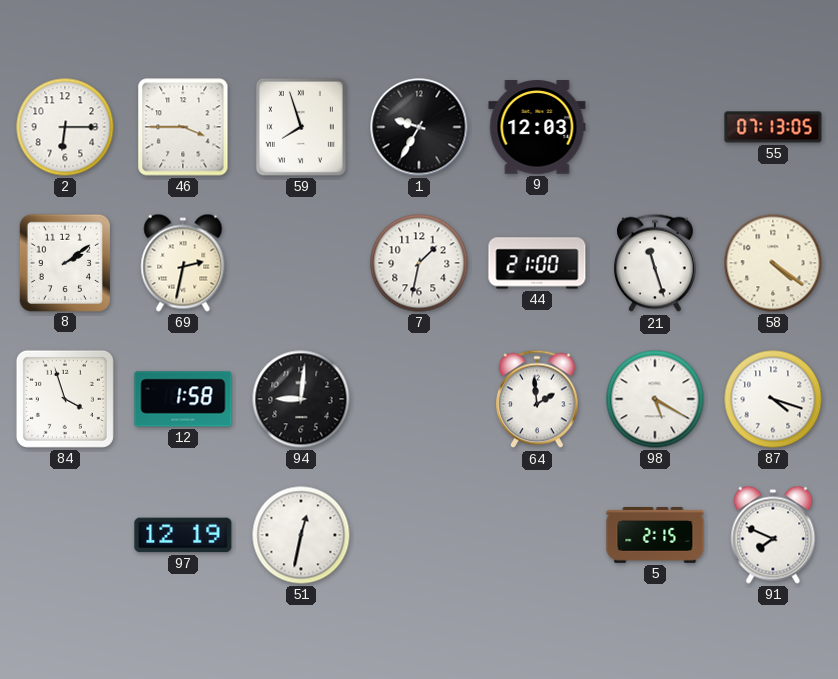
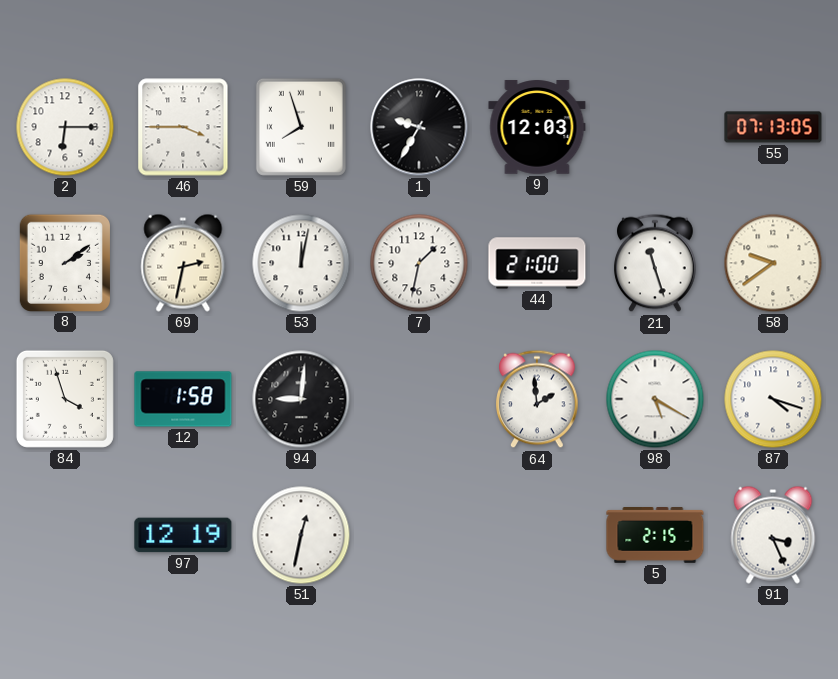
53: none -> 12:02 (301, 263)
58: 4:21 -> 9:39 (773, 263)
91: 7:49 -> 3:26 (773, 535)
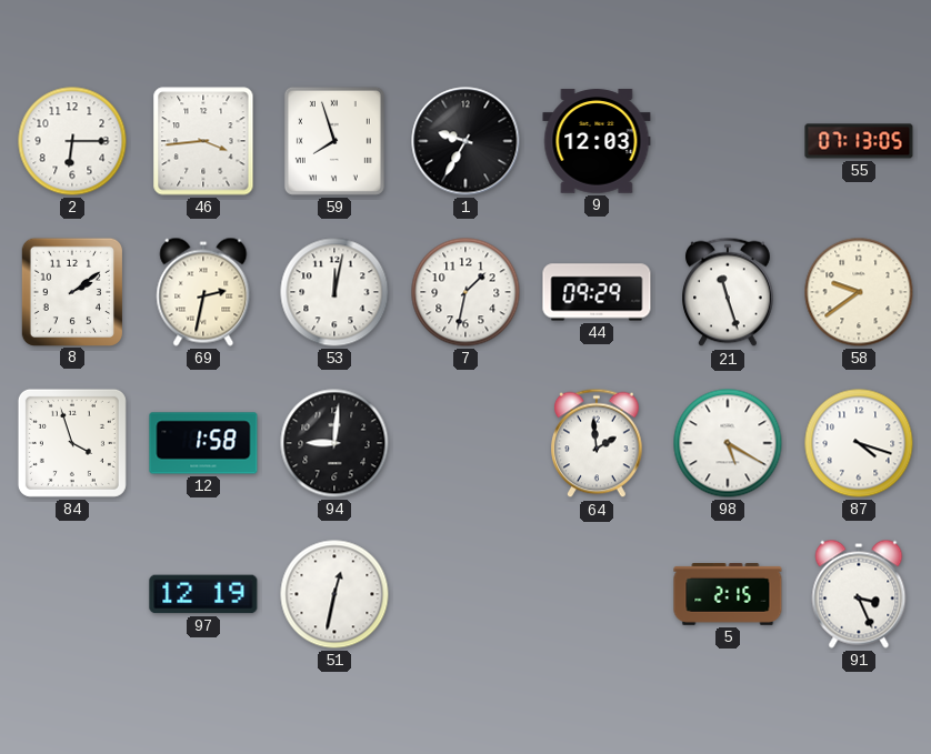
46: 3:45 -> 3:44 (203, 141)
44: 21:00 -> 09:29 (597, 292)
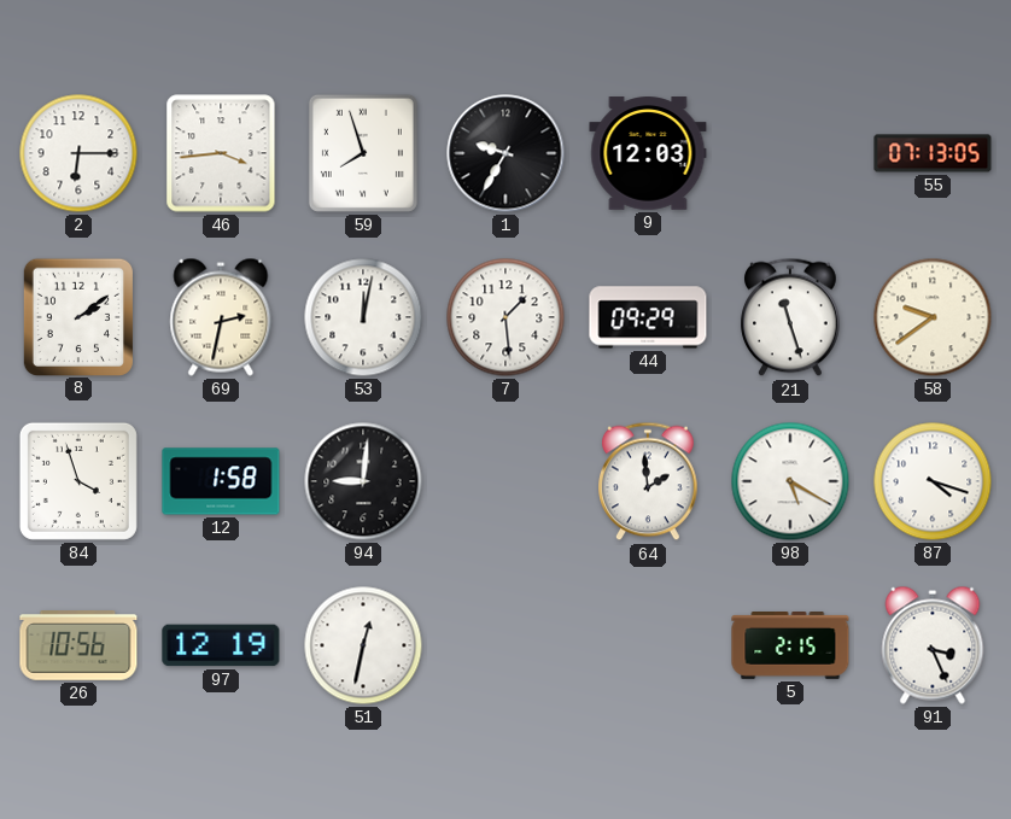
7: 1:32 -> 1:29 (505, 317)
26: none -> 10:56 (78, 645)
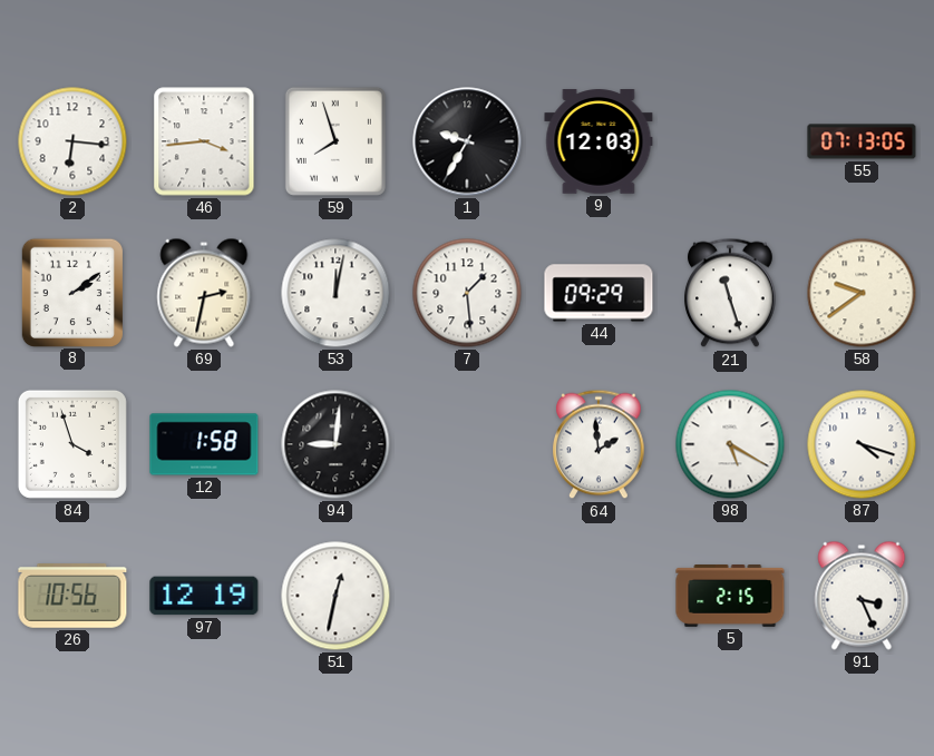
2: 6:15 -> 6:16 (72, 141)
